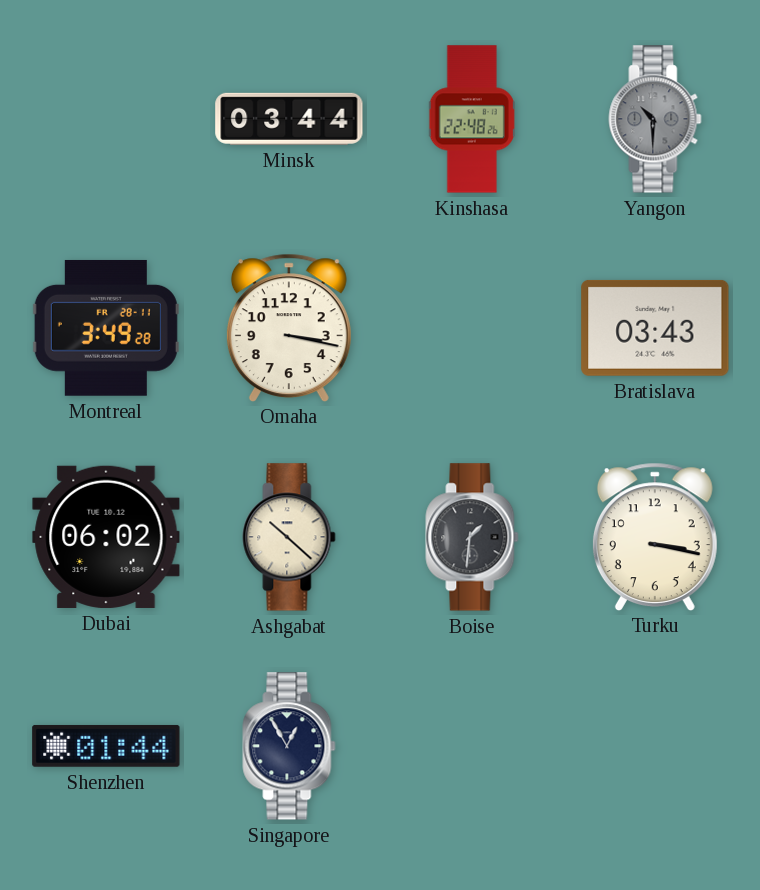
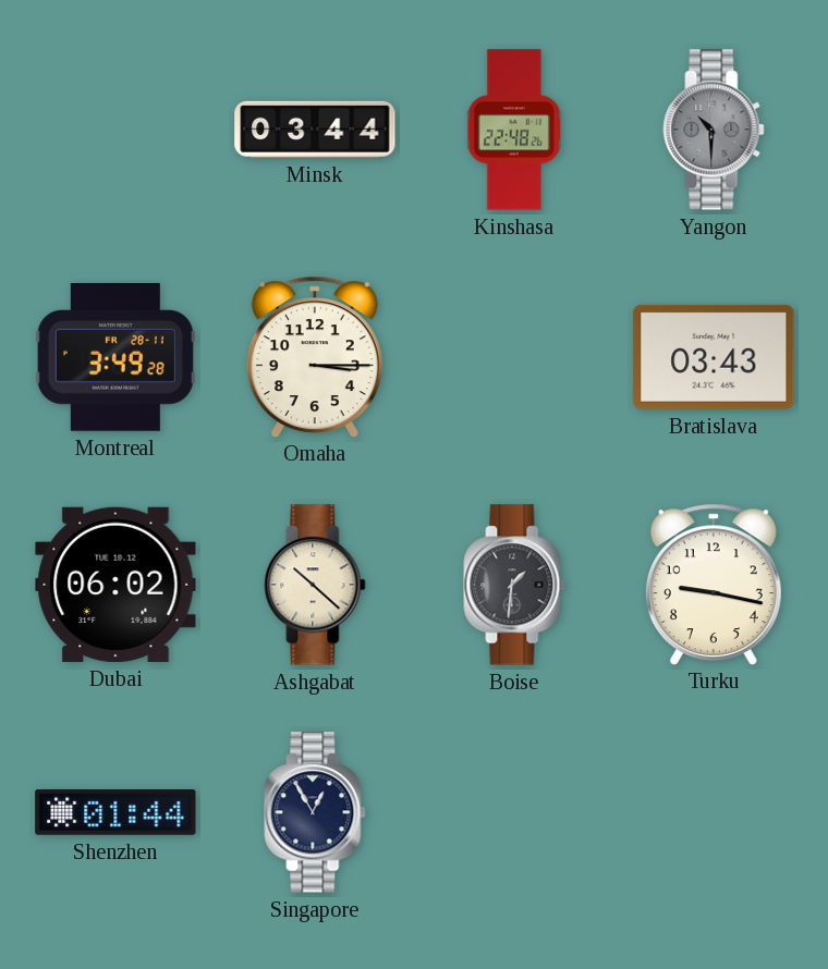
Omaha: 3:17 -> 3:15 (315, 356)
Turku: 3:17 -> 9:17 (714, 584)
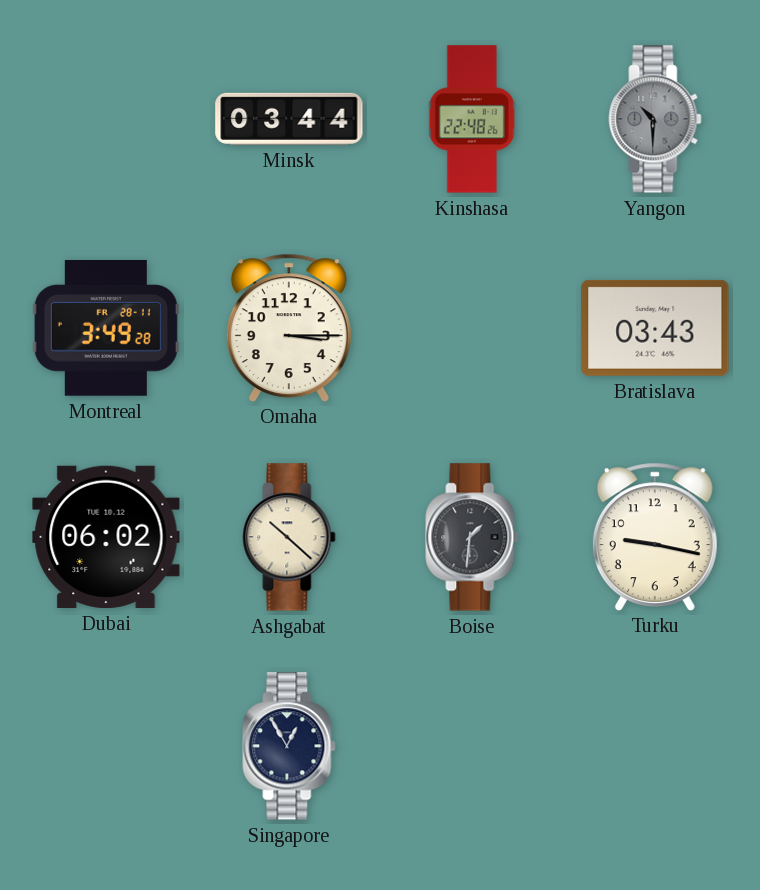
Shenzhen: 01:44 -> none (115, 812)
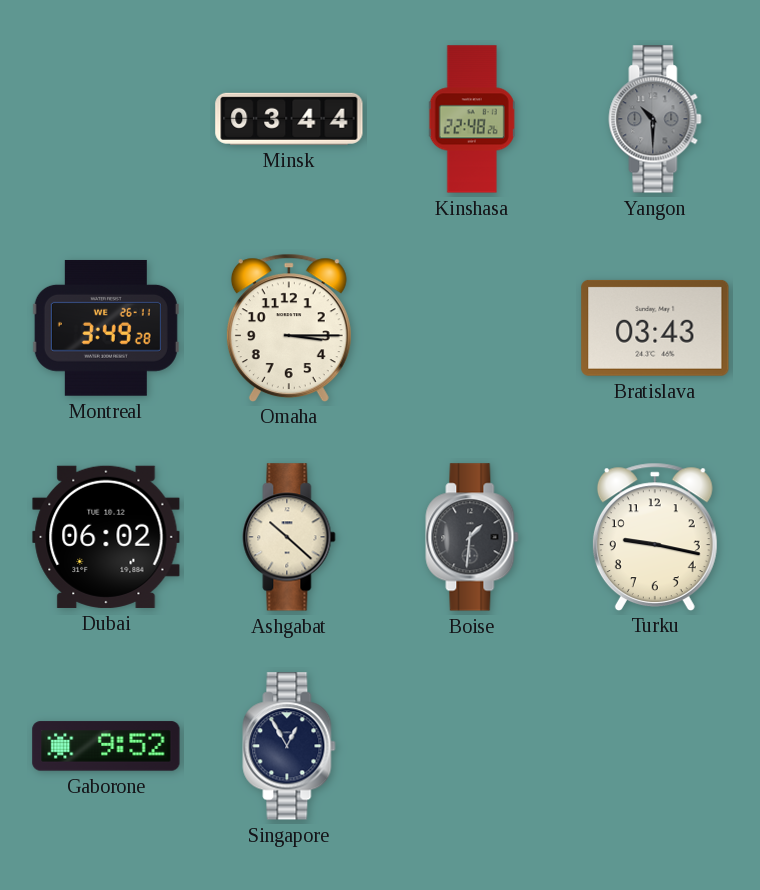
Montreal date: FR 28-11 -> WE 26-11 (106, 328)
Gaborone: none -> 9:52 (106, 746)
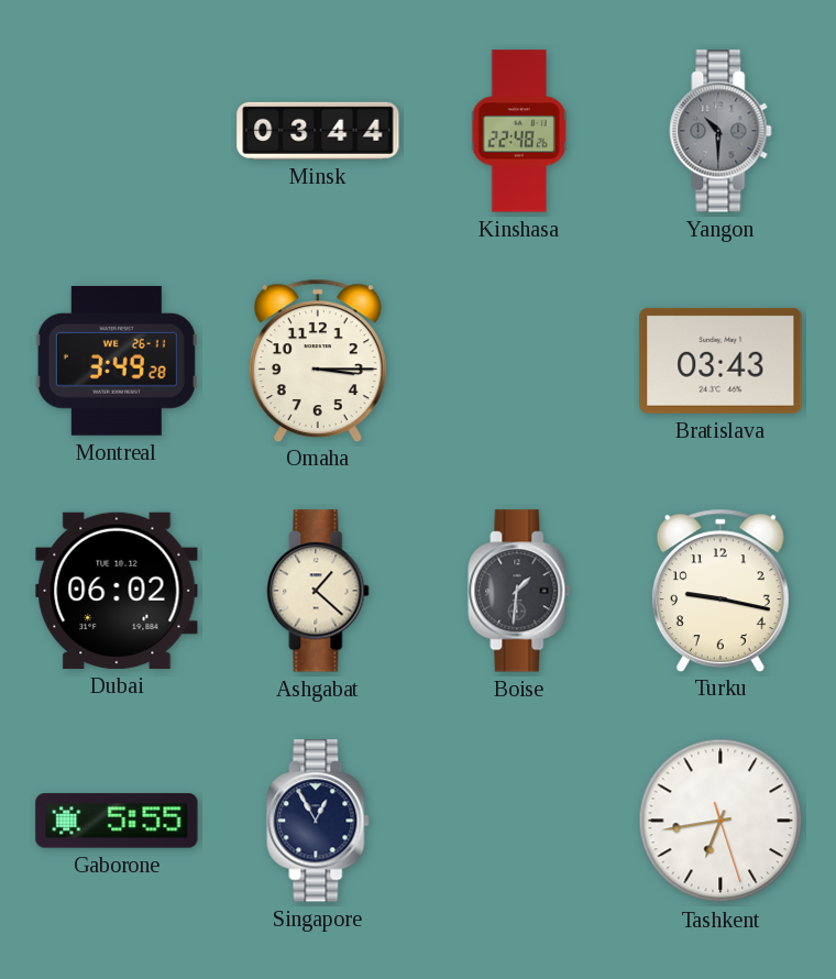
Ashgabat: 10:22 -> 1:22 (318, 591)
Gaborone: 9:52 -> 5:55 (117, 821)
Tashkent: none -> 6:43 (721, 821)
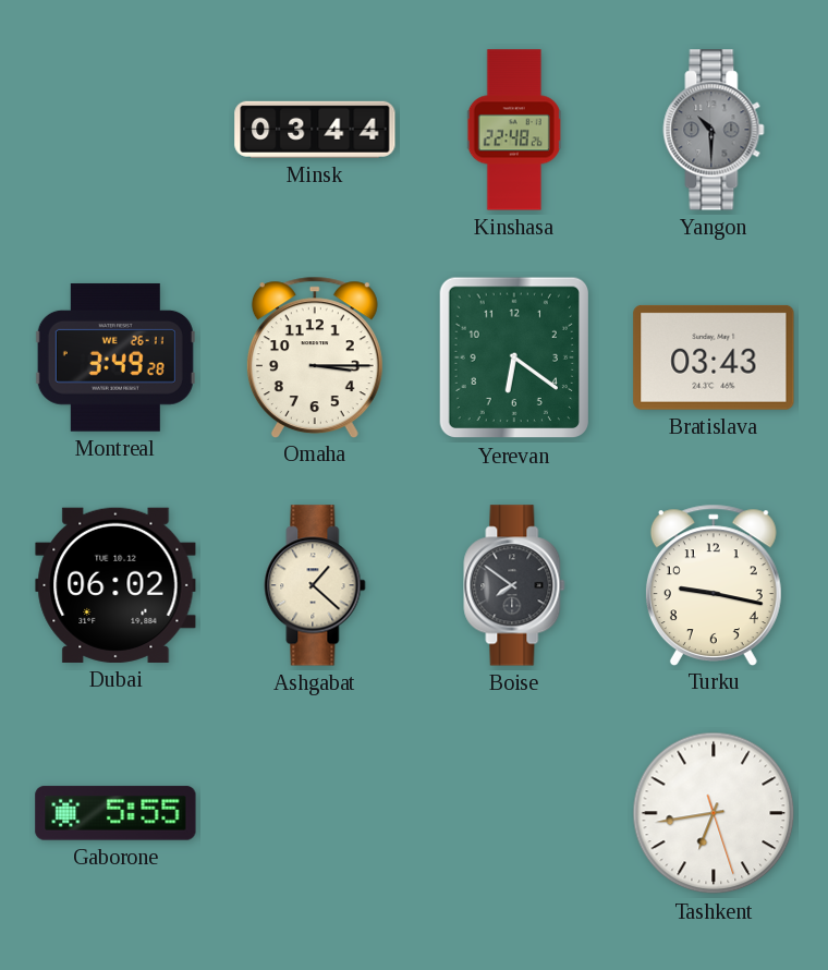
Yerevan: none -> 6:21 (513, 357)
Boise: 1:31 -> 7:51 (514, 585)
Singapore: 12:55 -> none (318, 821)
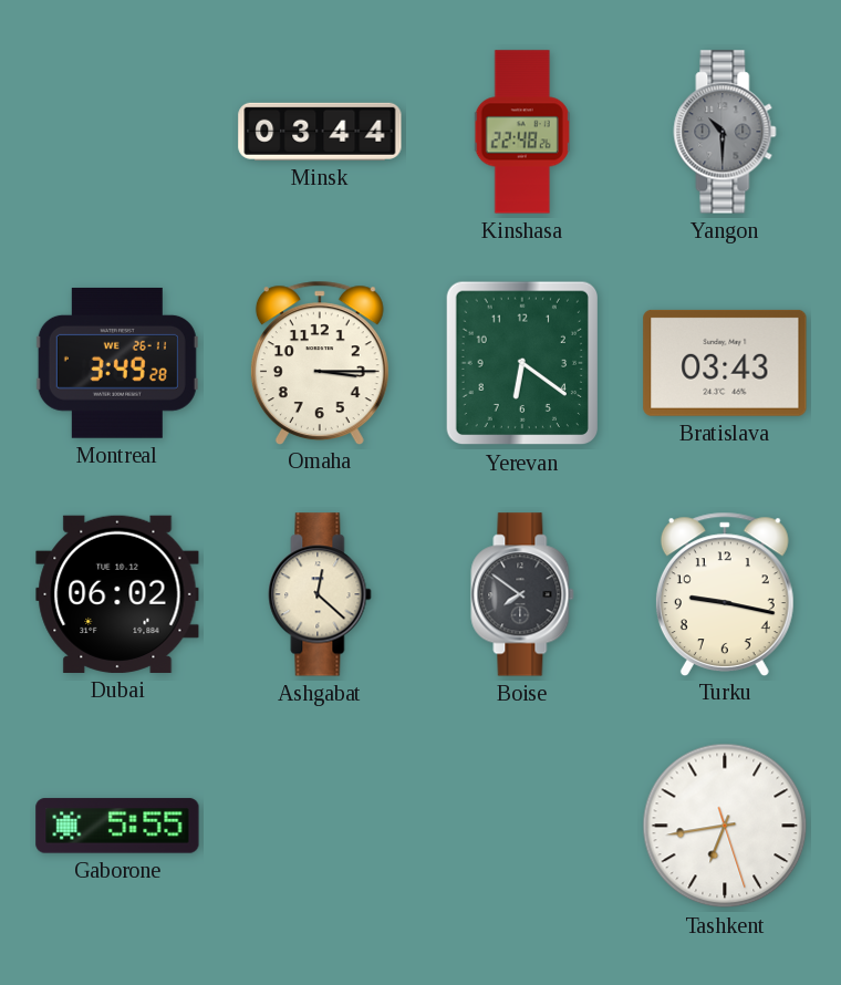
Ashgabat: 1:22 -> 12:22 (320, 594)
